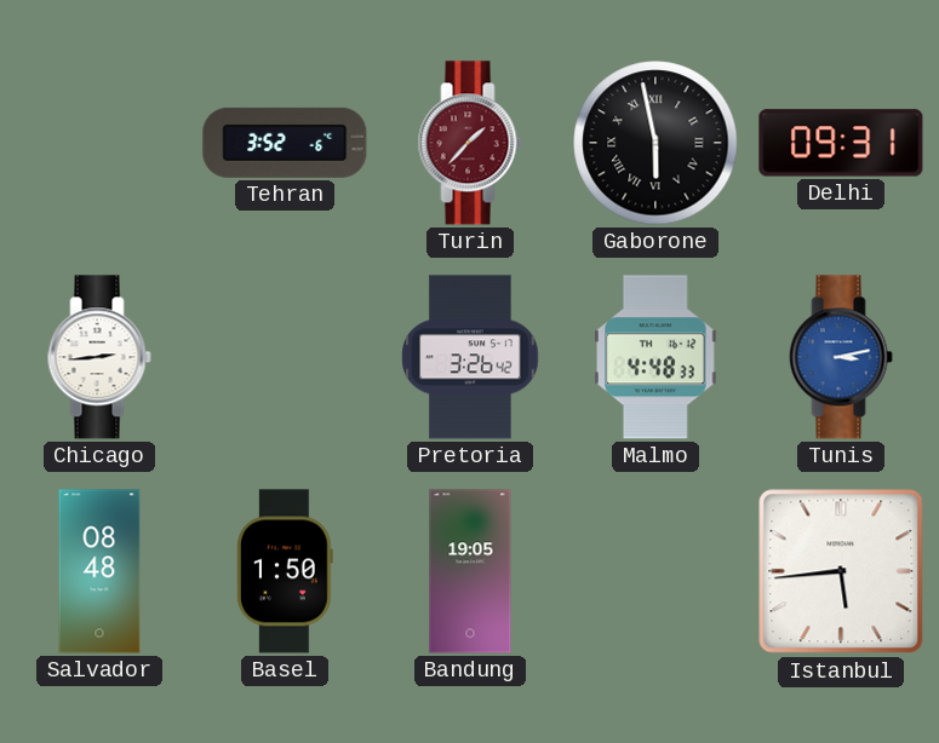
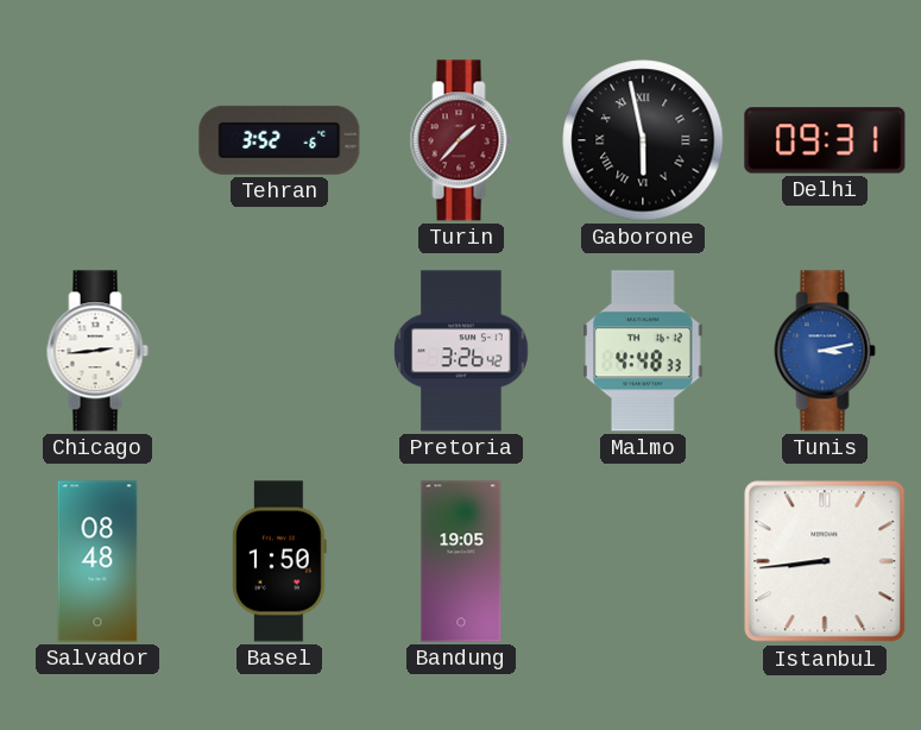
Istanbul: 5:44 -> 8:44 (825, 561)
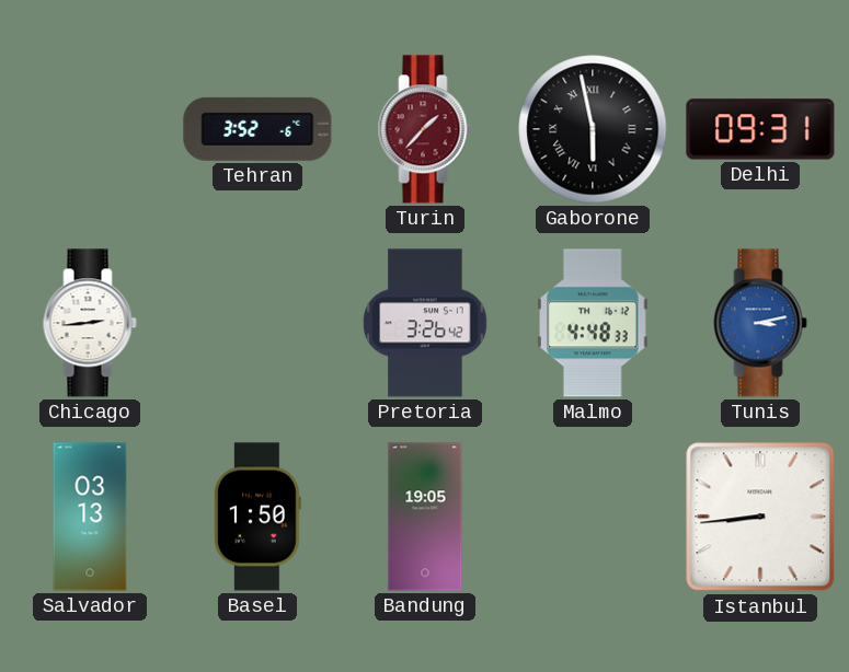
Salvador: 08:48 -> 03:13 (90, 517)
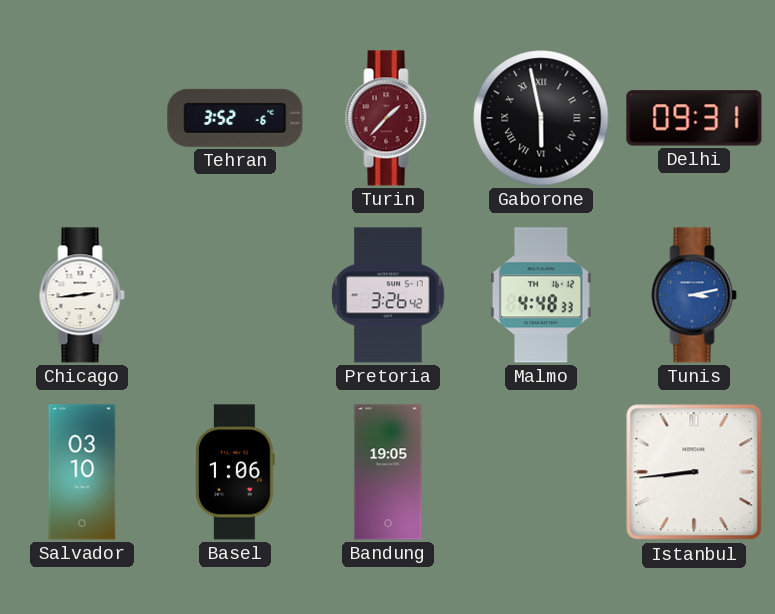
Salvador: 03:13 -> 03:10 (82, 472)
Basel: 1:50 -> 1:06 (235, 472)
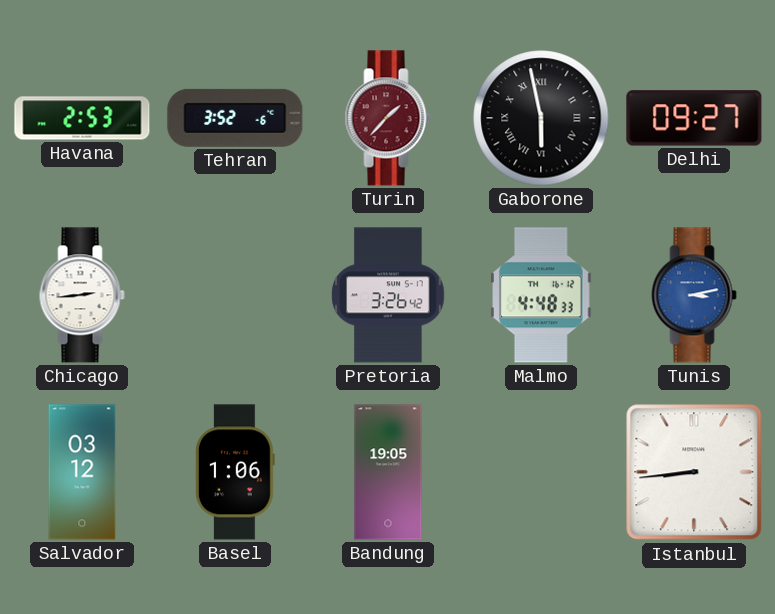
Havana: none -> 2:53 (82, 118)
Delhi: 09:31 -> 09:27 (694, 118)
Salvador: 03:10 -> 03:12 (82, 472)
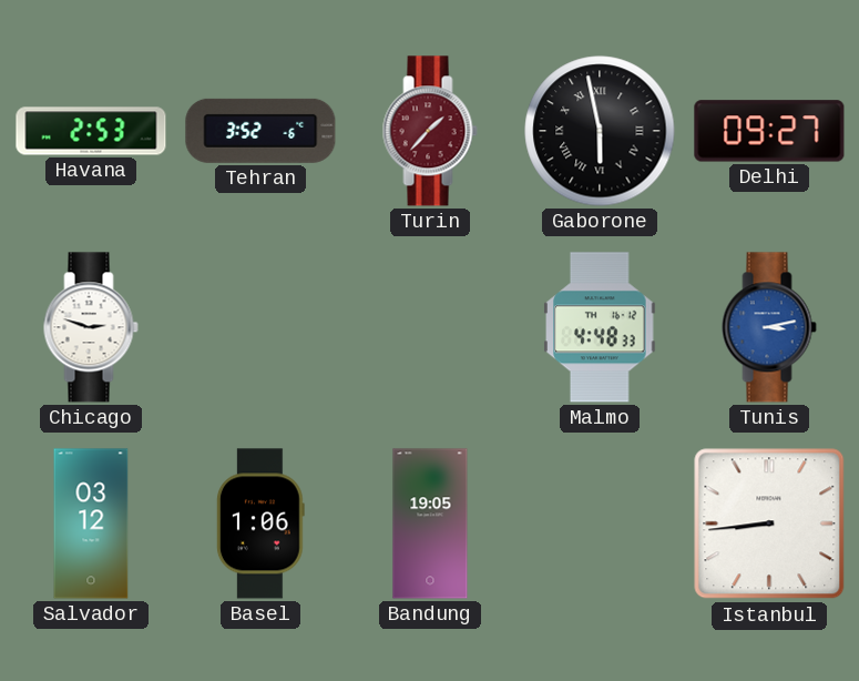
Chicago: 2:44 -> 2:48 (91, 327)
Pretoria: 3:26 -> none (388, 295)
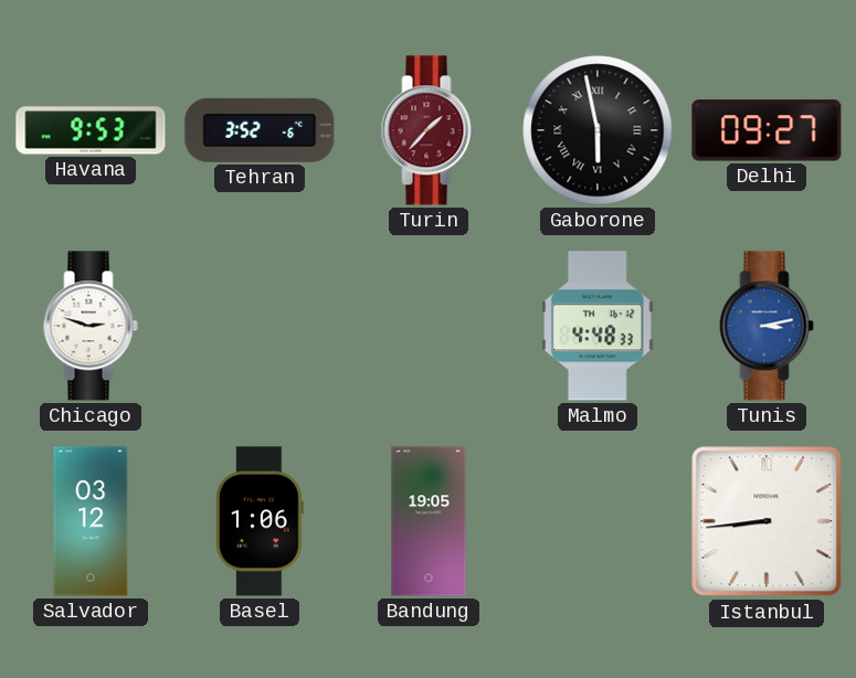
Havana: 2:53 -> 9:53 (91, 130)
